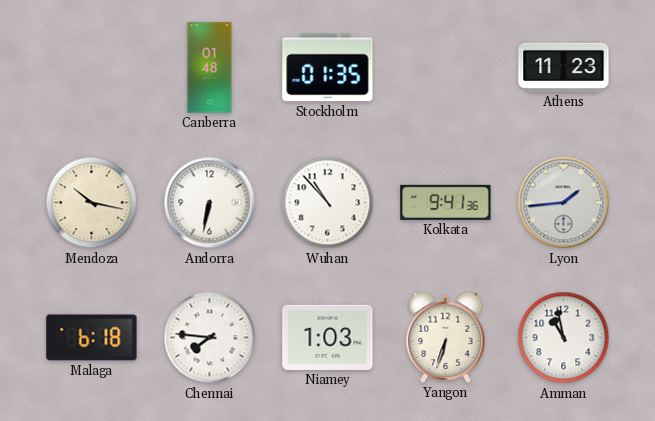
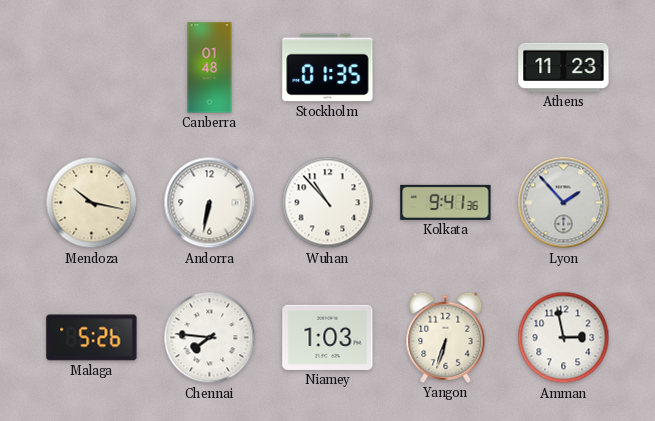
Lyon: 1:44 -> 1:53 (564, 203)
Malaga: 6:18 -> 5:26 (92, 338)
Amman: 10:58 -> 2:58 (564, 338)
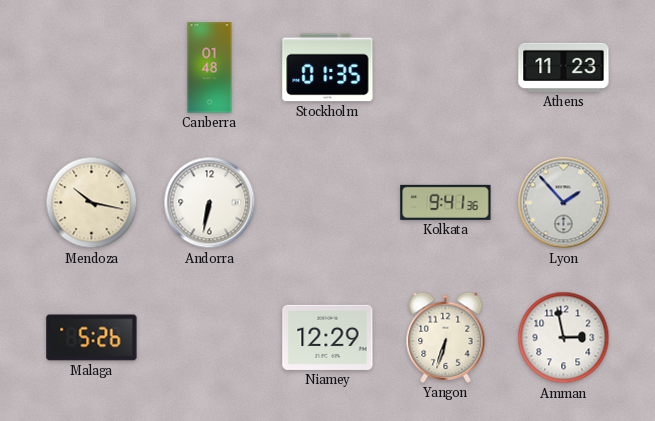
Wuhan: 10:53 -> none (328, 203)
Chennai: 7:46 -> none (210, 338)
Niamey: 1:03 -> 12:29 (328, 337)
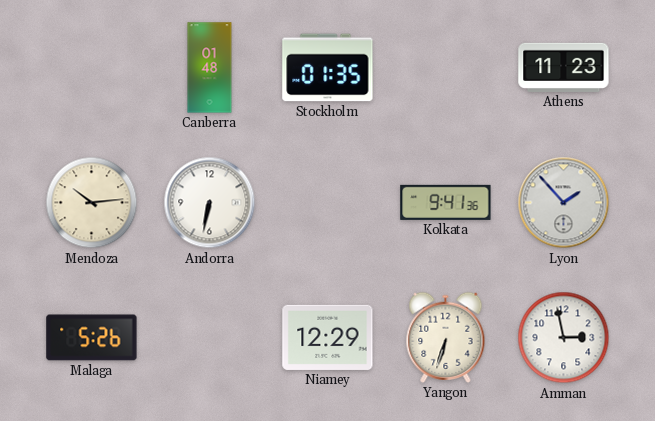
Mendoza: 10:17 -> 10:14 (92, 203)
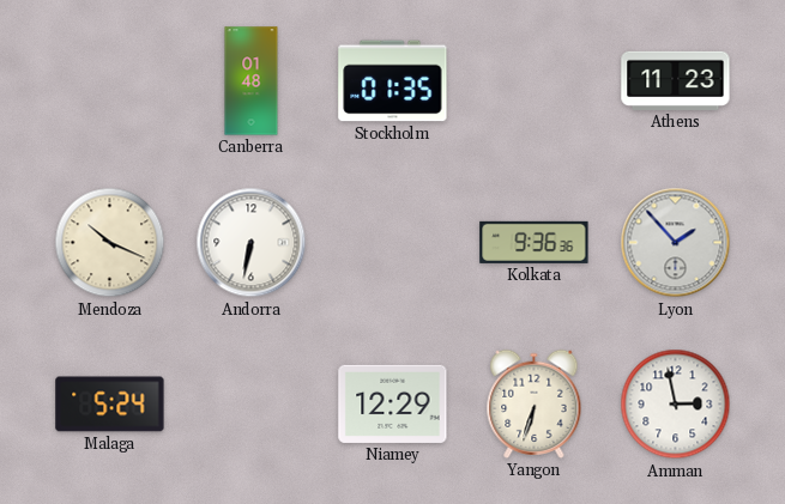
Mendoza: 10:14 -> 10:19 (110, 243)
Kolkata: 9:41 -> 9:36 (535, 242)
Malaga: 5:26 -> 5:24 (110, 405)
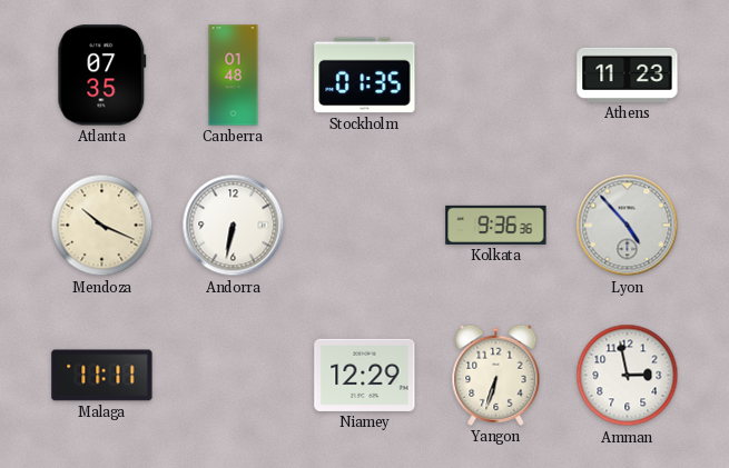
Atlanta: none -> 07:35 (102, 76)
Lyon: 1:53 -> 4:53 (628, 226)
Malaga: 5:24 -> 11:11 (102, 376)
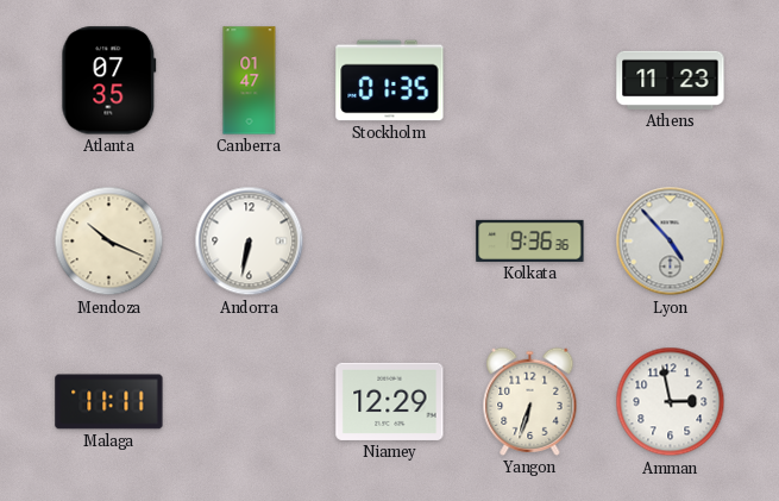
Canberra: 01:48 -> 01:47 (250, 81)
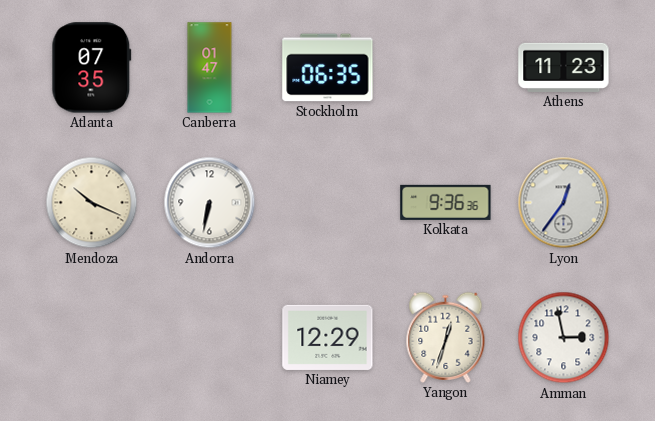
Stockholm: 01:35 -> 06:35 (328, 68)
Lyon: 4:53 -> 12:36 (564, 203)
Malaga: 11:11 -> none (109, 402)
Yangon: 6:33 -> 12:33 (446, 337)
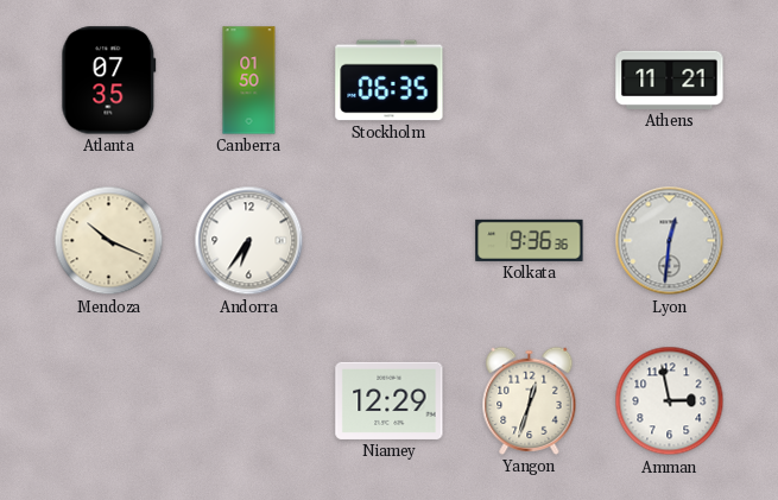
Canberra: 01:47 -> 01:50 (249, 81)
Athens: 11:23 -> 11:21 (670, 80)
Andorra: 6:32 -> 6:36 (249, 241)
Lyon: 12:36 -> 12:31 (670, 241)
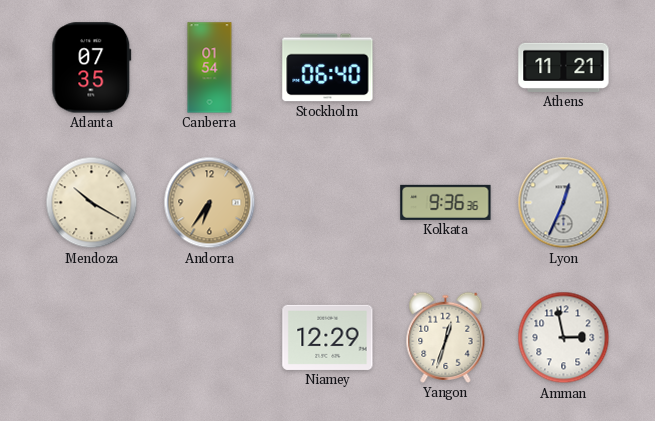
Canberra: 01:50 -> 01:54 (210, 68)
Stockholm: 06:35 -> 06:40 (328, 68)
Mendoza: 10:19 -> 10:20 (92, 203)
Andorra dial: white -> champagne (210, 203)
Lyon: 12:31 -> 12:34 (564, 203)
